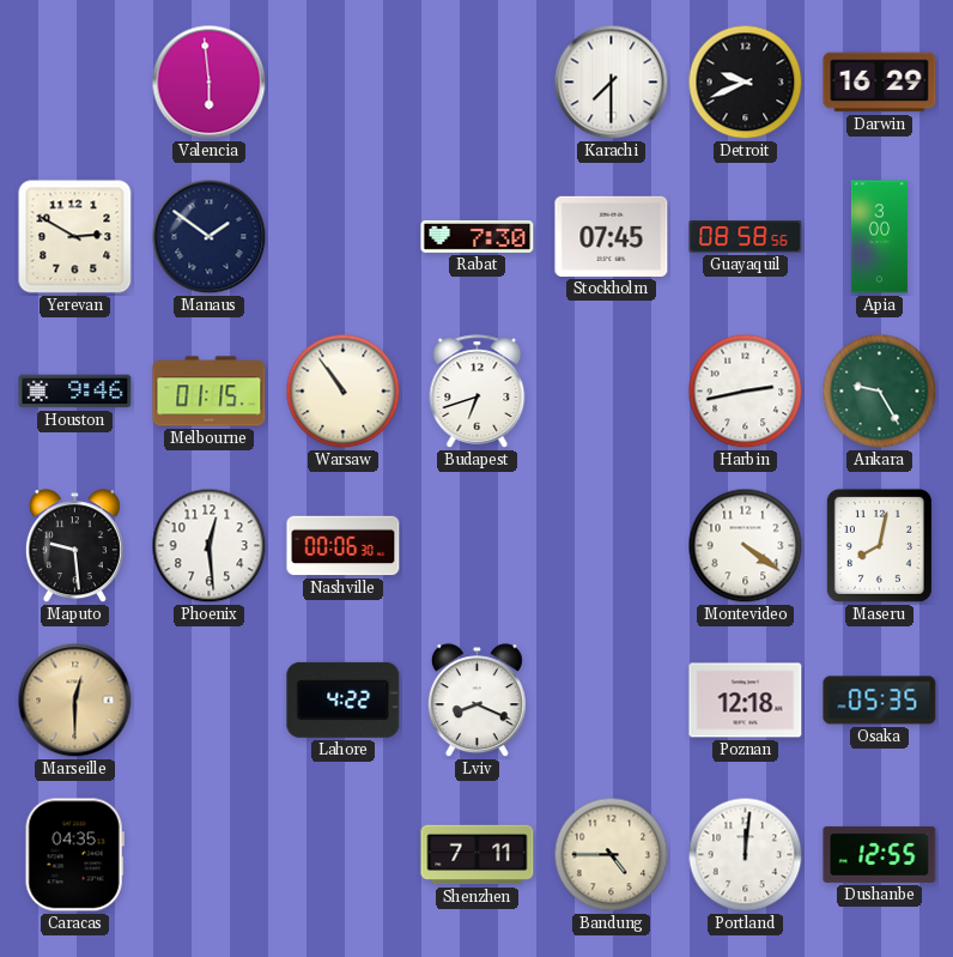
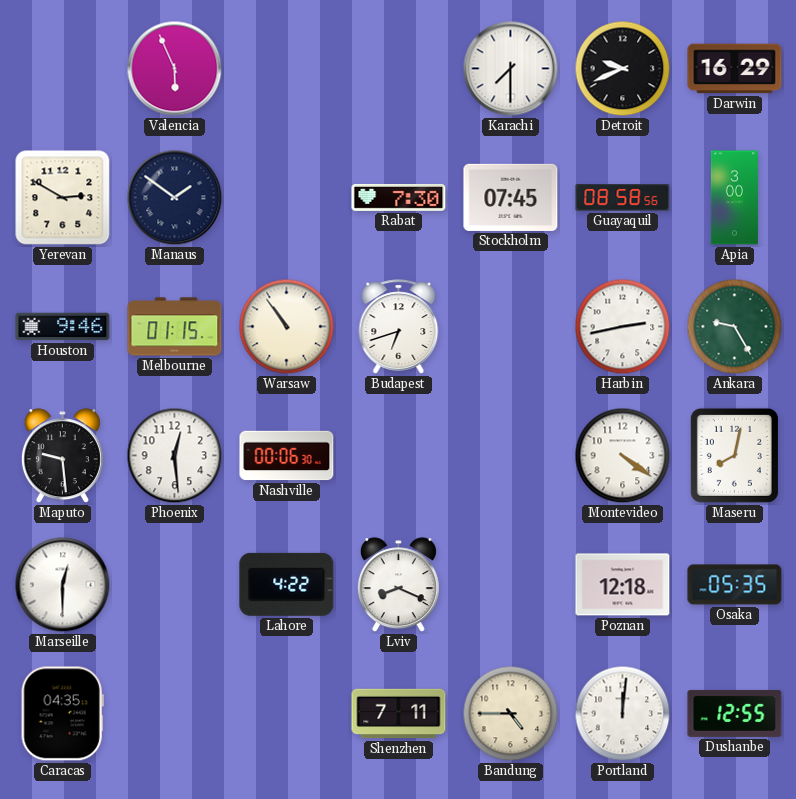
Valencia: 5:59 -> 5:56 (175, 69)
Marseille dial: champagne -> white (63, 585)
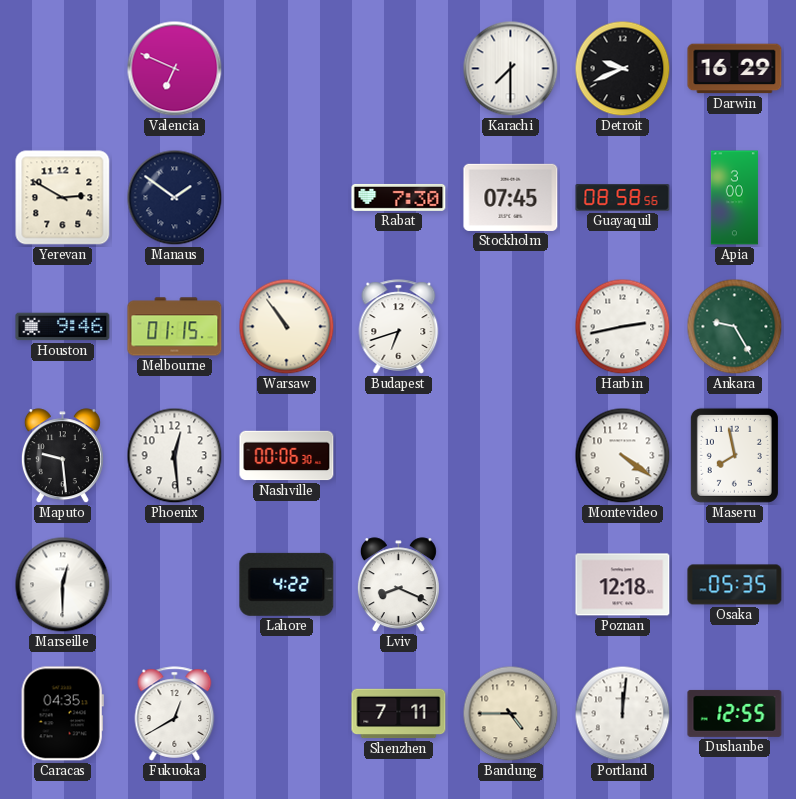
Valencia: 5:56 -> 6:49 (175, 69)
Maseru: 8:02 -> 7:58 (734, 455)
Fukuoka: none -> 12:40 (175, 714)
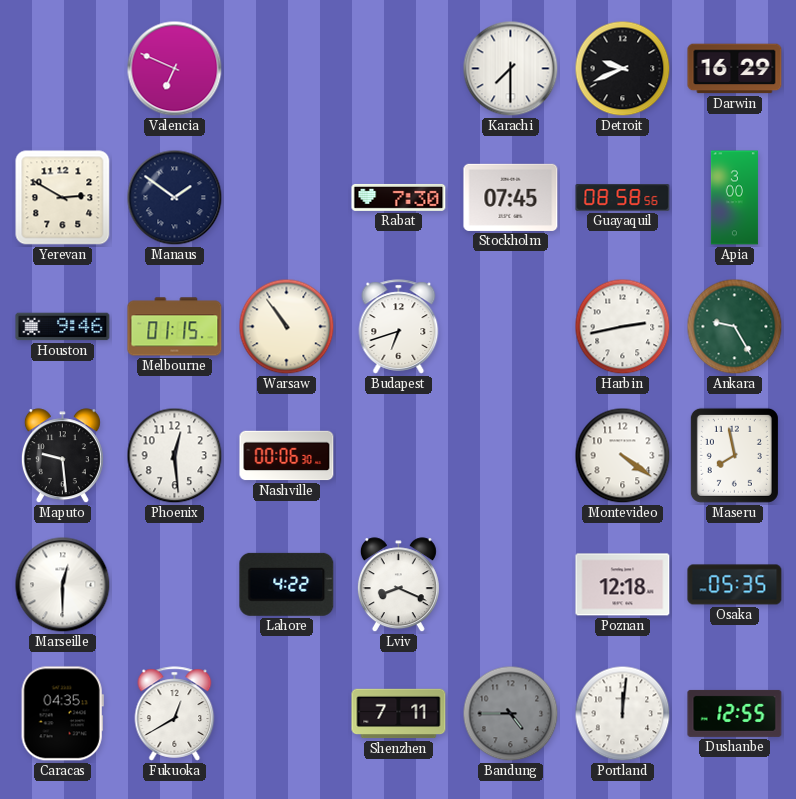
Bandung dial: cream -> grey (511, 714)
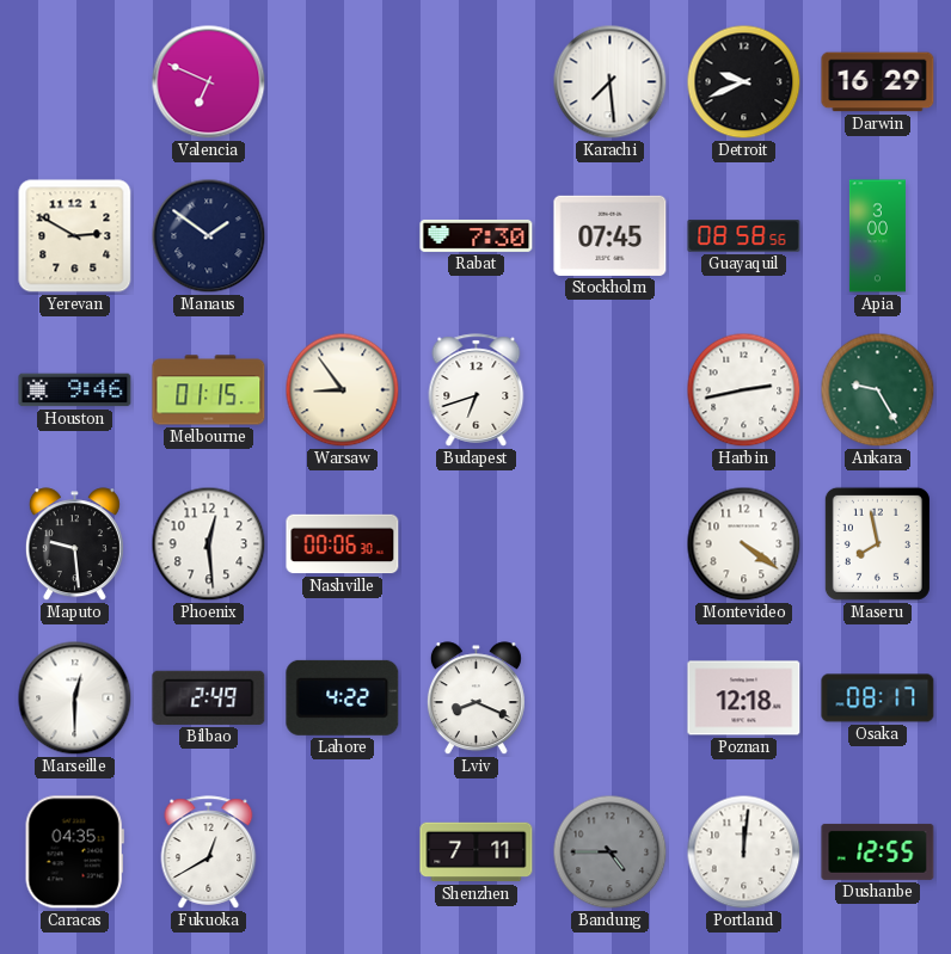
Karachi: 7:30 -> 7:29 (611, 82)
Warsaw: 10:54 -> 8:54 (343, 390)
Bilbao: none -> 2:49 (209, 697)
Osaka: 05:35 -> 08:17 (878, 698)
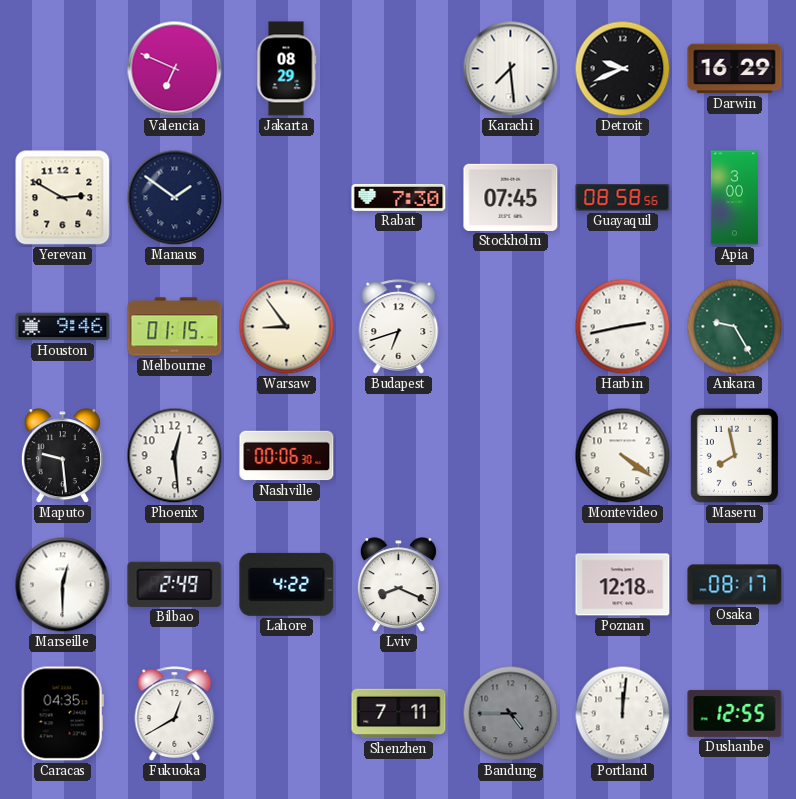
Jakarta: none -> 08:29 (286, 69)
